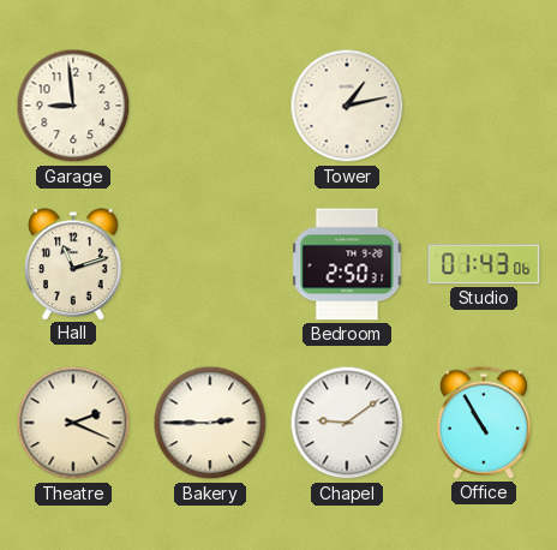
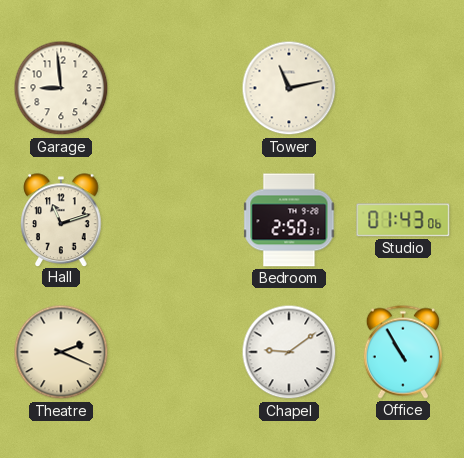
Tower: 1:13 -> 11:13 (289, 88)
Bakery: 2:45 -> none (210, 423)
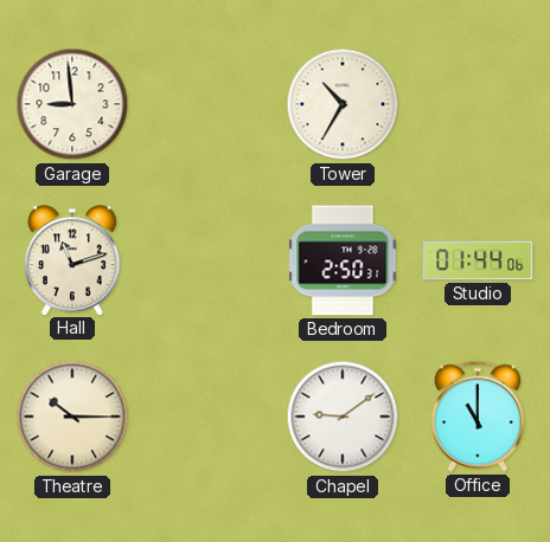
Tower: 11:13 -> 10:35 (343, 104)
Studio: 01:43 -> 01:44 (478, 260)
Theatre: 2:19 -> 10:15 (72, 417)
Office: 10:55 -> 11:00 (478, 417)
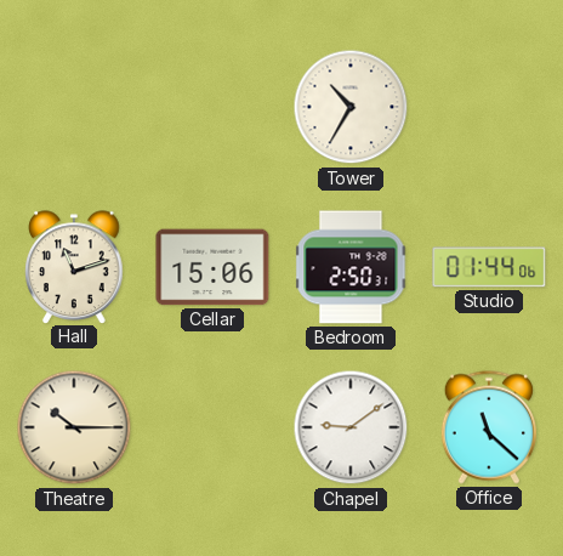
Garage: 8:59 -> none (72, 104)
Cellar: none -> 15:06 (212, 267)
Office: 11:00 -> 11:22 (489, 427)
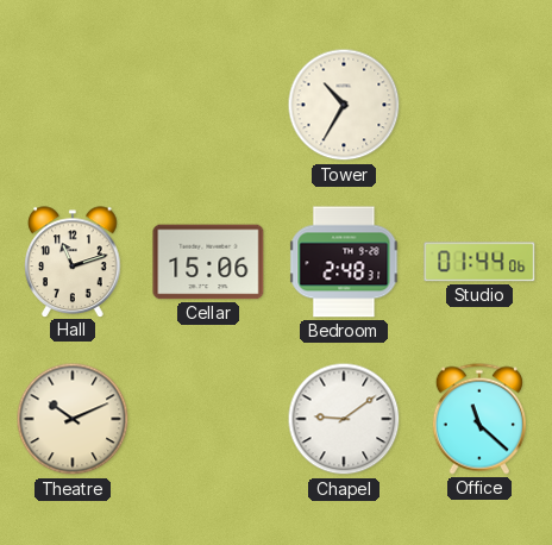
Bedroom: 2:50 -> 2:48 (344, 262)
Theatre: 10:15 -> 10:11 (73, 419)
